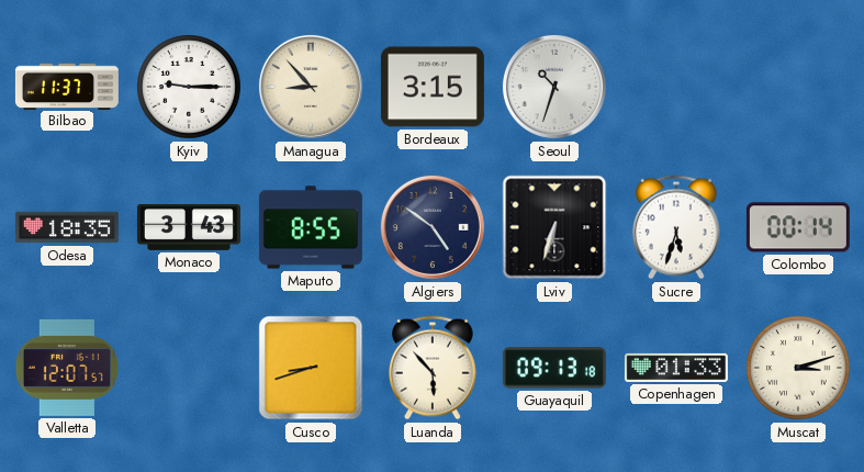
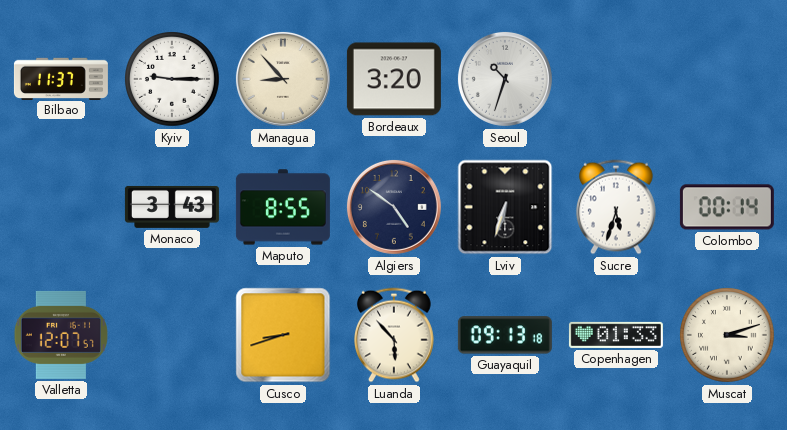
Bordeaux: 3:15 -> 3:20 (394, 79)
Odesa: 18:35 -> none (67, 227)
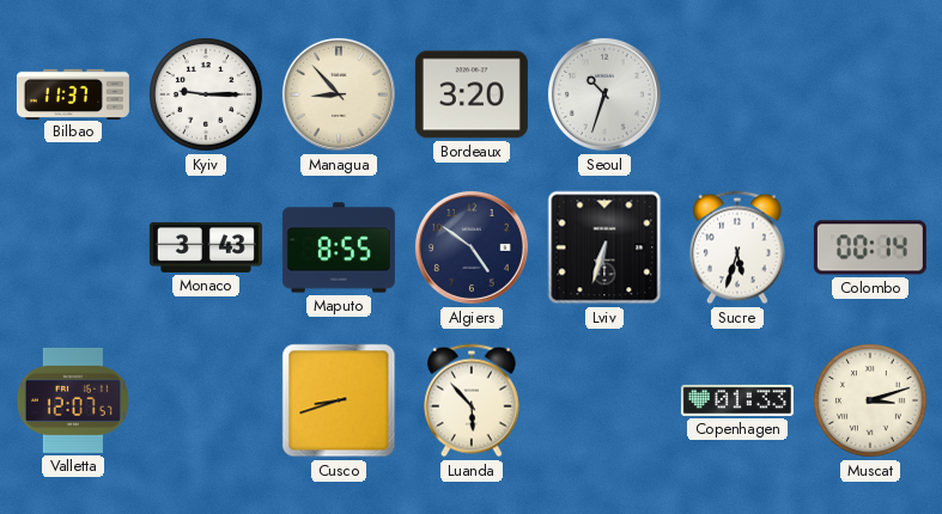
Guayaquil: 09:13 -> none (505, 335)
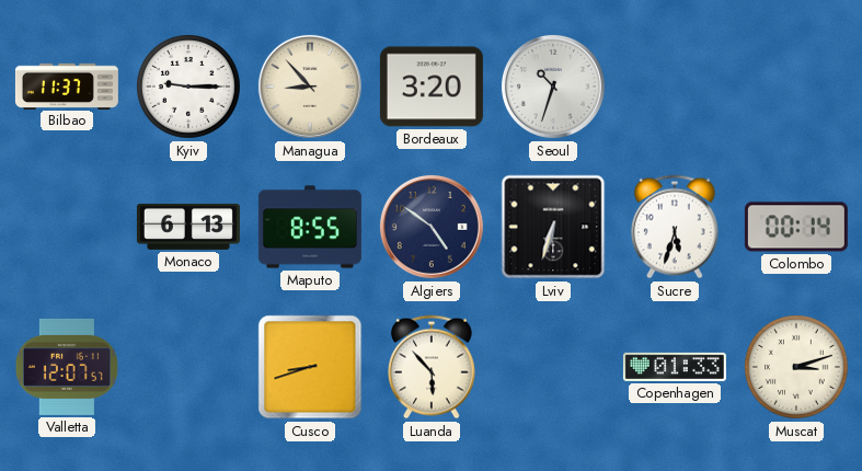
Monaco: 3:43 -> 6:13 (188, 227)
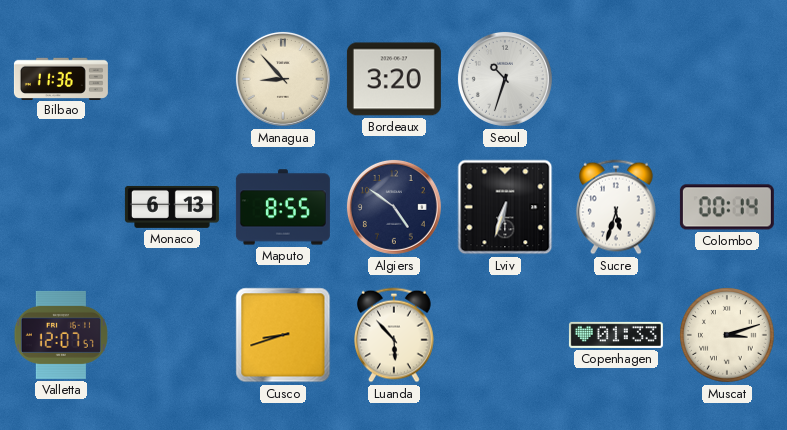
Bilbao: 11:37 -> 11:36 (61, 78)
Kyiv: 9:15 -> none (189, 88)
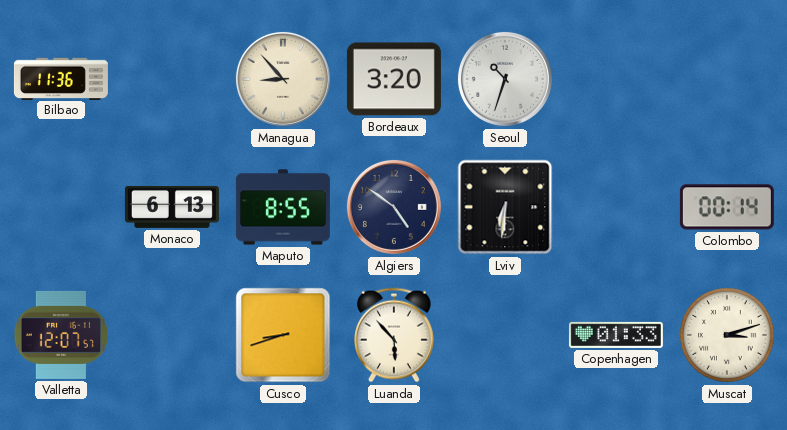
Lviv: 6:33 -> 6:31 (505, 207)
Sucre: 5:33 -> none (617, 207)
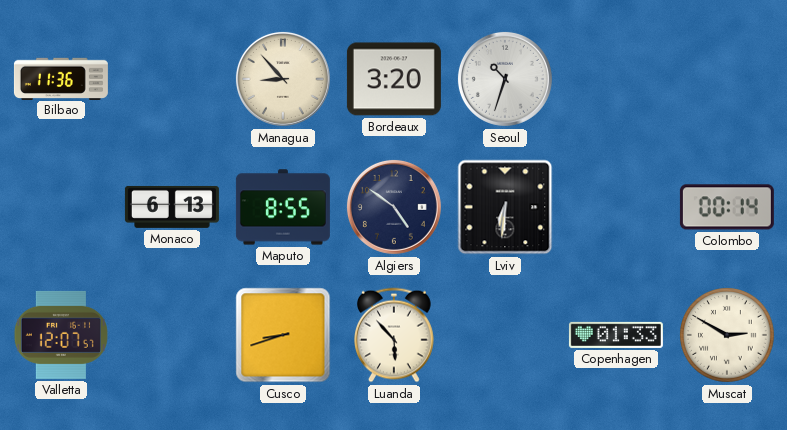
Muscat: 3:12 -> 2:50 (728, 336)
